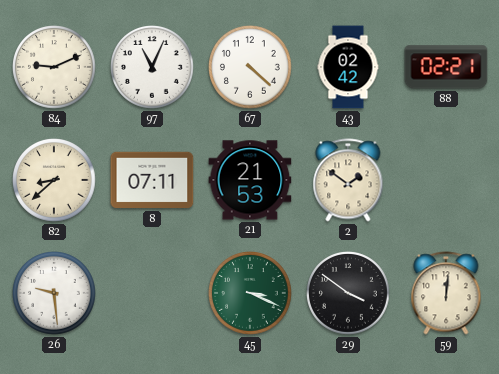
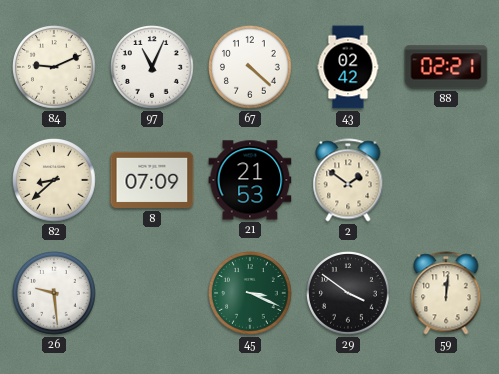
8: 07:11 -> 07:09 (152, 180)
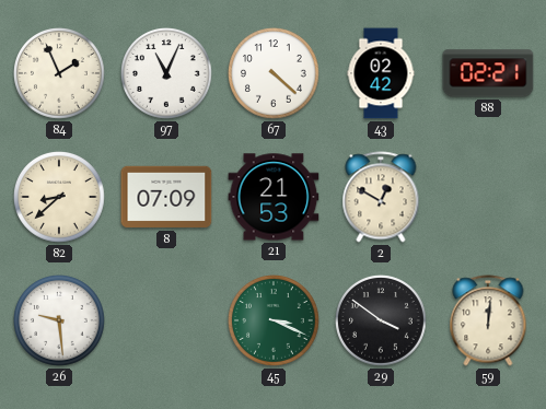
84: 9:11 -> 1:56 (60, 74)
2: 1:51 -> 12:50 (381, 197)
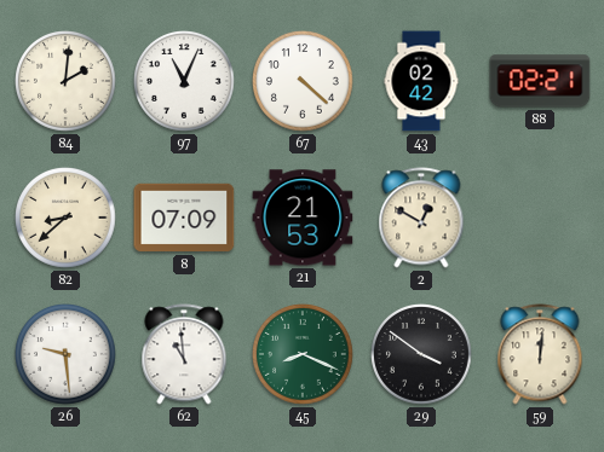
84: 1:56 -> 2:01 (67, 82)
62: none -> 10:59 (184, 354)
45: 3:19 -> 8:19 (304, 355)
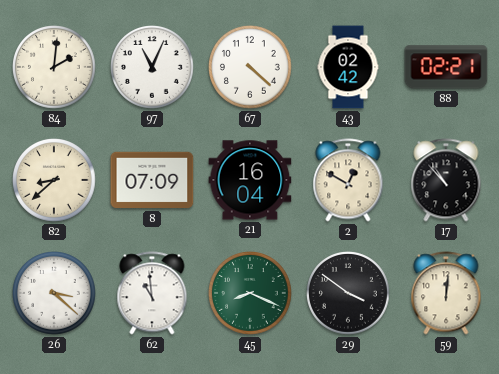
21: 21:53 -> 16:04 (250, 180)
17: none -> 10:53 (446, 180)
26: 9:29 -> 3:22 (55, 294)
